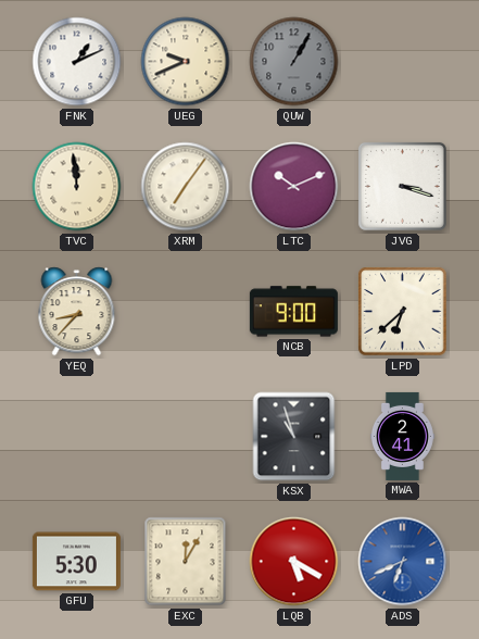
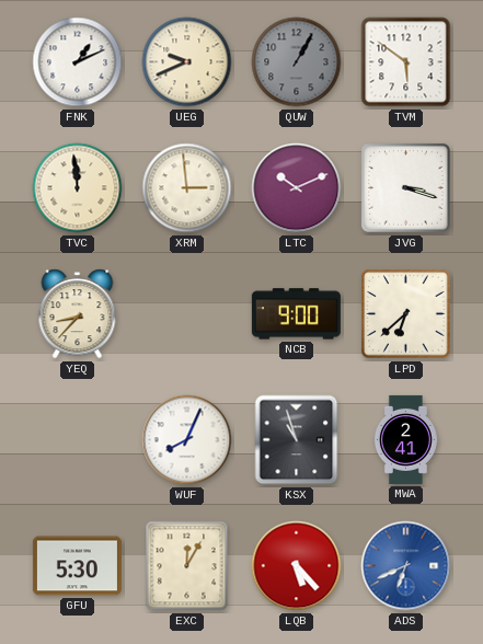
TVM: none -> 5:51 (406, 62)
XRM: 7:06 -> 2:59 (187, 188)
WUF: none -> 8:04 (187, 440)
LQB: 5:20 -> 5:23 (297, 566)
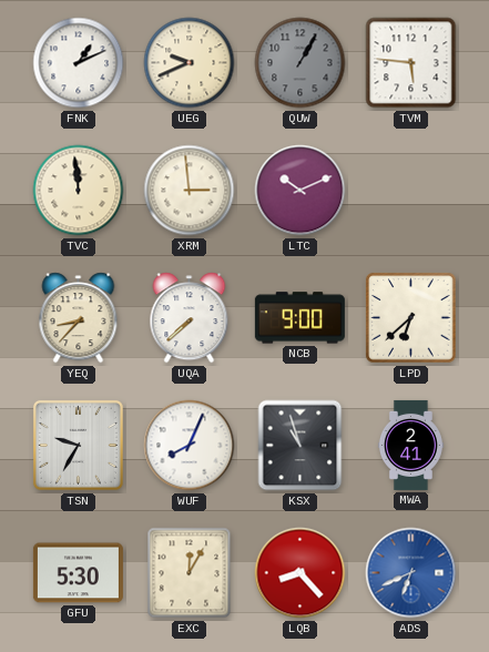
TVM: 5:51 -> 5:46 (411, 63)
JVG: 3:18 -> none (405, 187)
UQA: none -> 7:38 (190, 318)
TSN: none -> 9:35 (78, 445)
LQB: 5:23 -> 8:23 (300, 573)
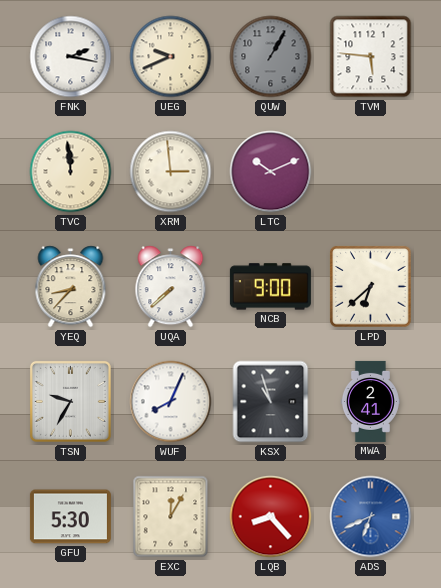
FNK: 1:11 -> 2:17 (71, 57)
